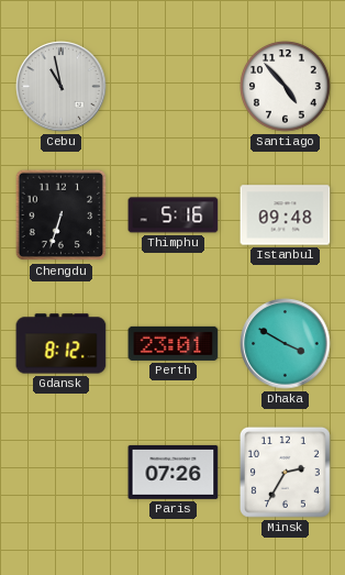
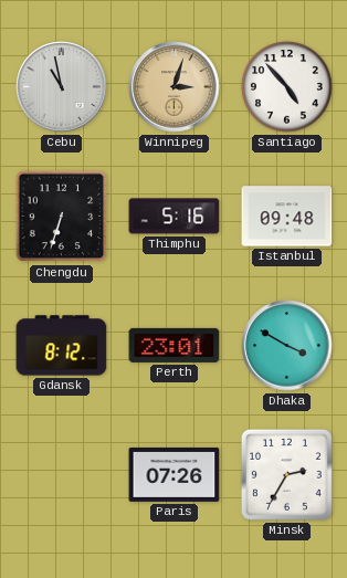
Winnipeg: none -> 3:03 (175, 87)
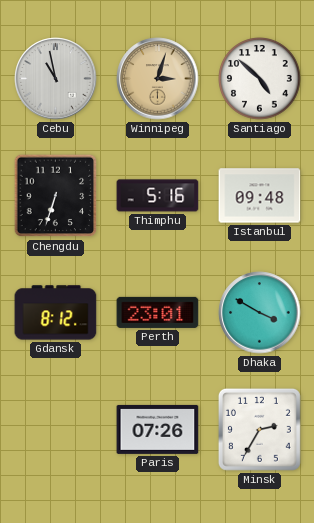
Santiago: 4:53 -> 4:52 (260, 79)
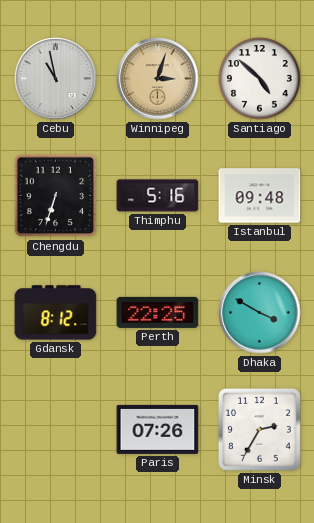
Perth: 23:01 -> 22:25 (158, 312)
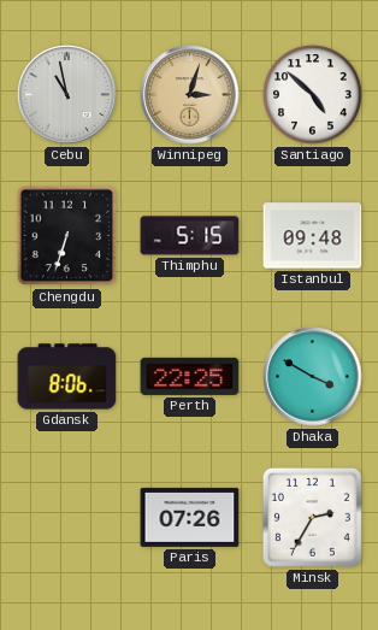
Thimphu: 5:16 -> 5:15 (190, 236)
Gdansk: 8:12 -> 8:06 (67, 377)
